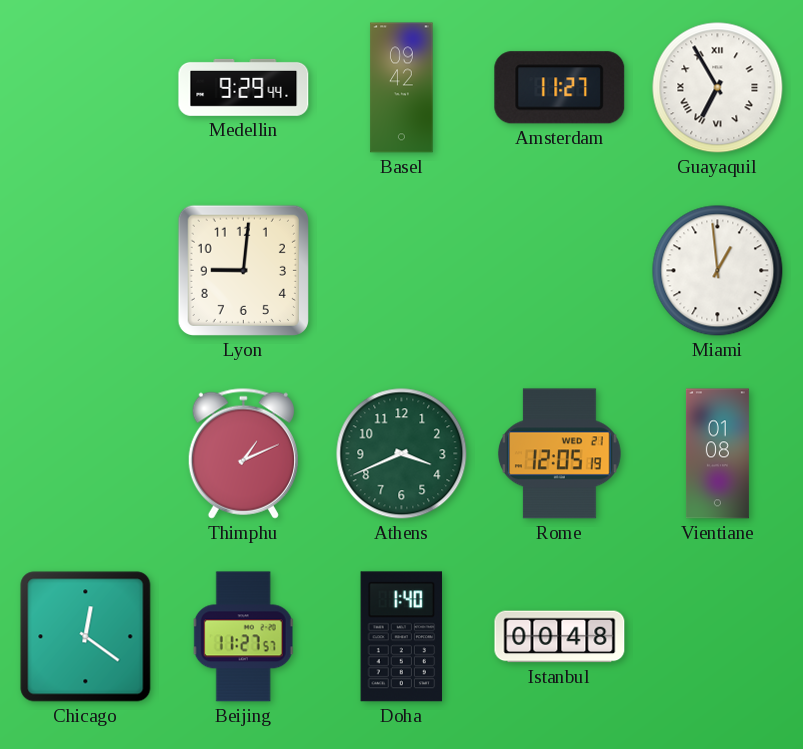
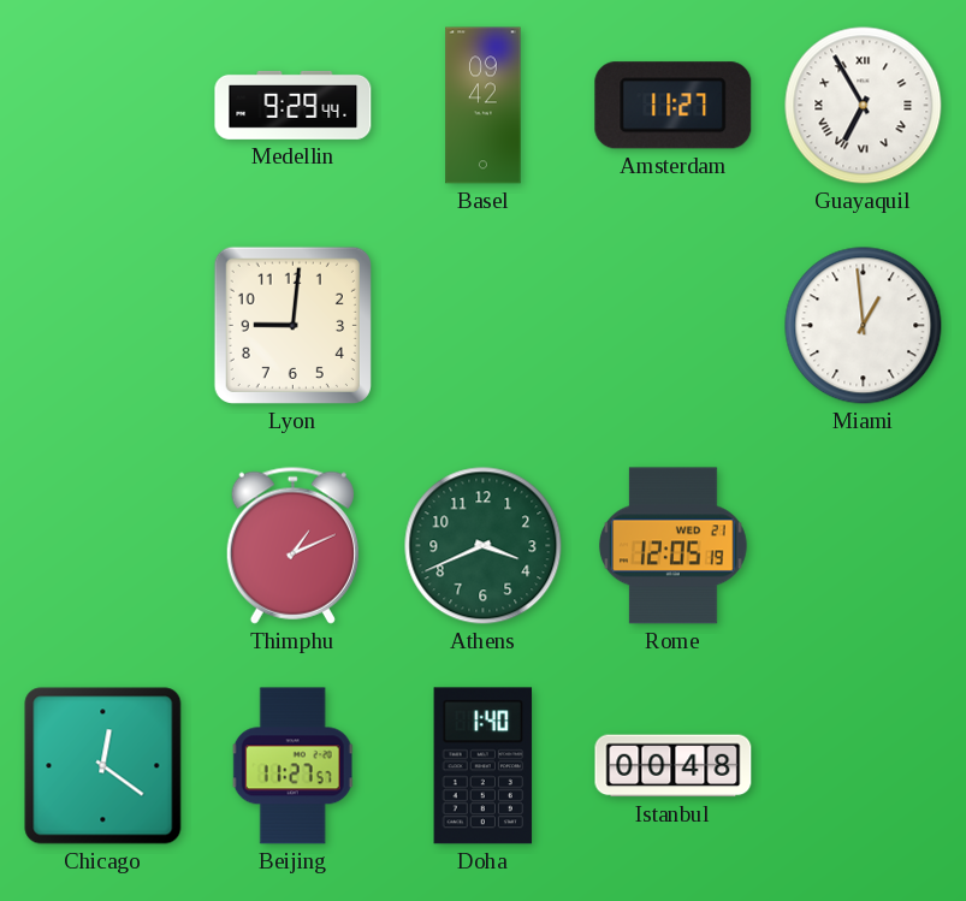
Vientiane: 01:08 -> none (717, 454)
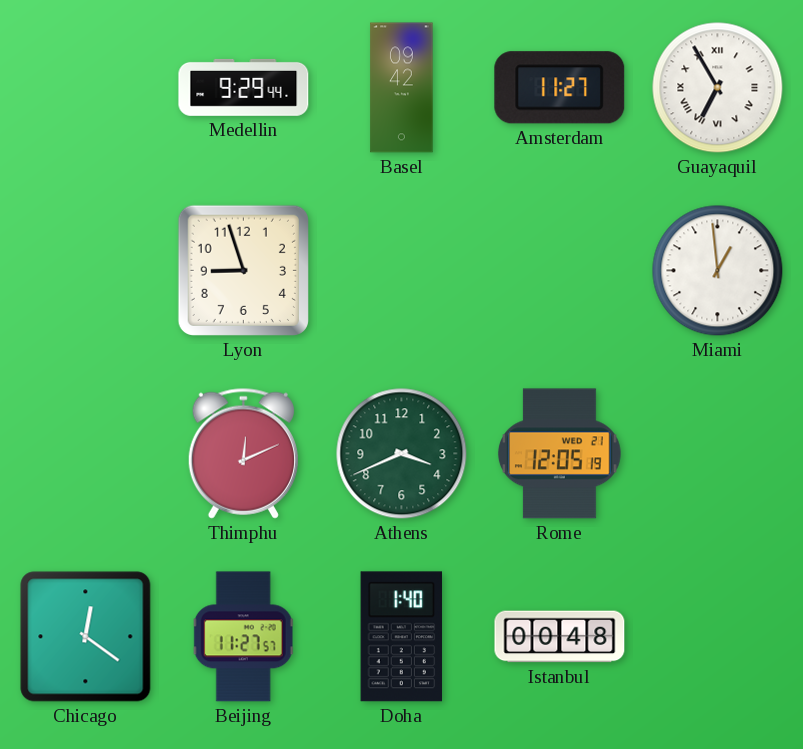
Lyon: 9:01 -> 8:57 (243, 270)
Thimphu: 1:11 -> 12:11 (243, 453)
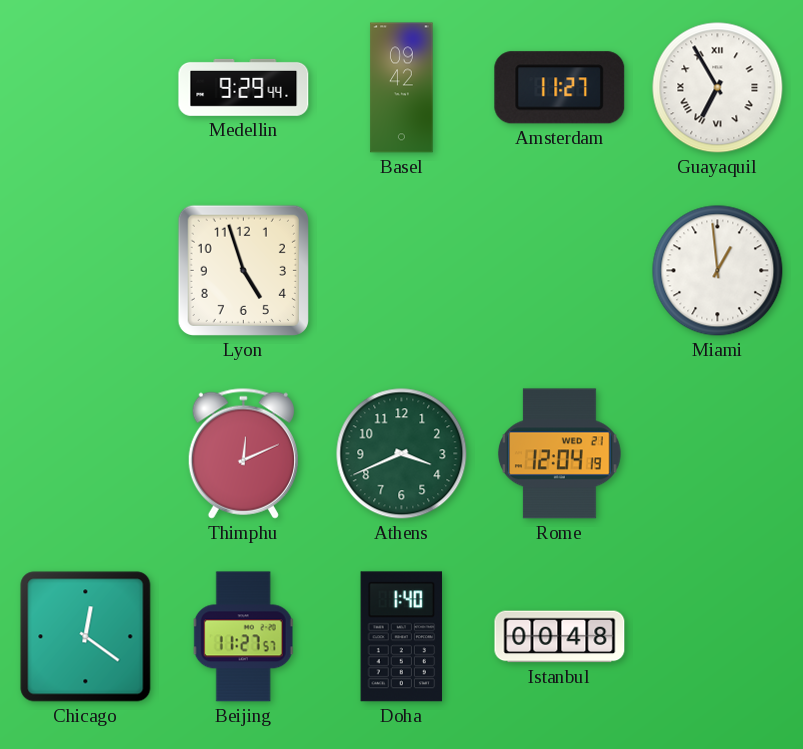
Lyon: 8:57 -> 4:57 (243, 270)
Rome: 12:05 -> 12:04 (560, 454)
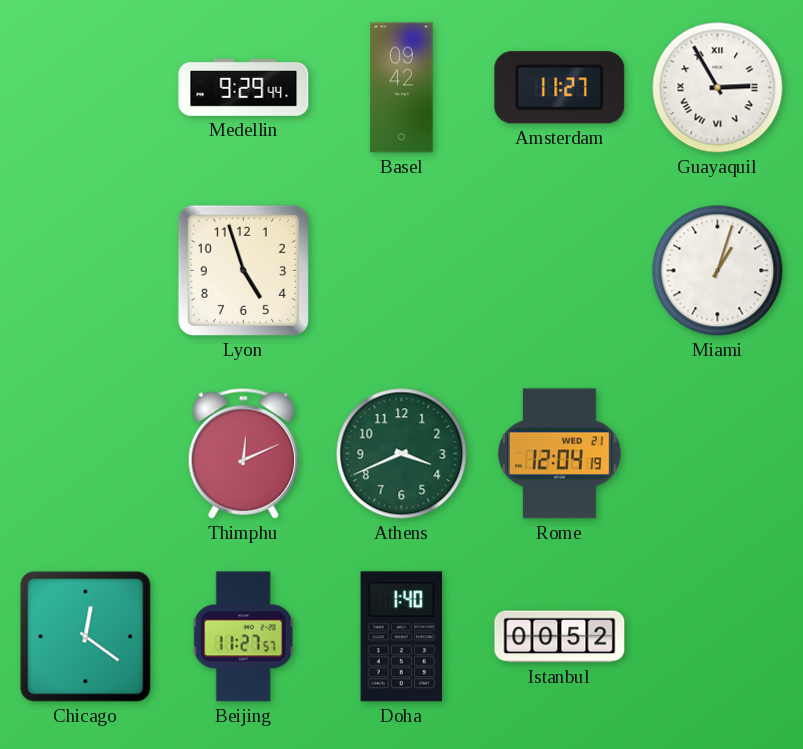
Guayaquil: 6:55 -> 2:55 (718, 88)
Miami: 12:59 -> 1:03 (718, 271)
Istanbul: 00:48 -> 00:52 (560, 637)
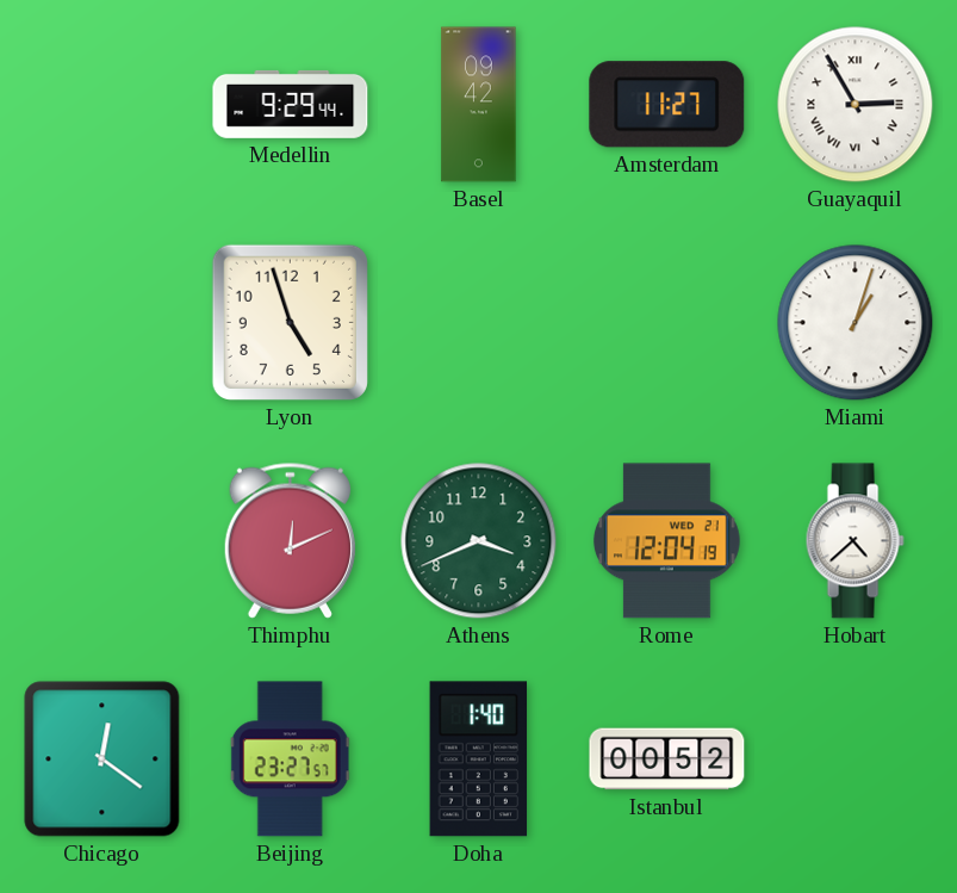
Hobart: none -> 4:38 (855, 541)
Beijing: 11:27 -> 23:27 (291, 759)
